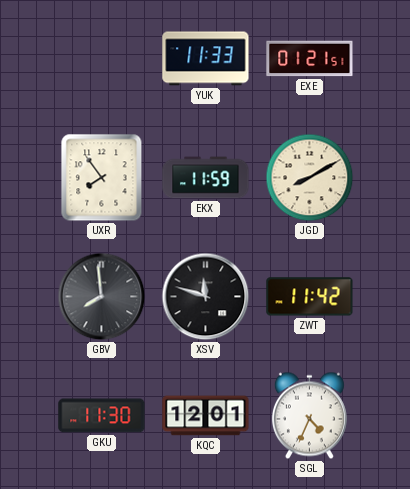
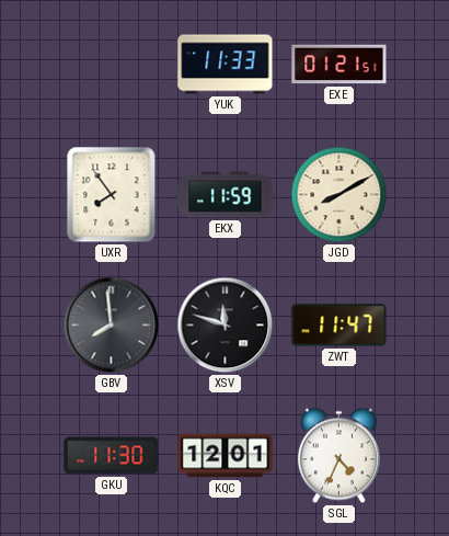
ZWT: 11:42 -> 11:47 (339, 326)
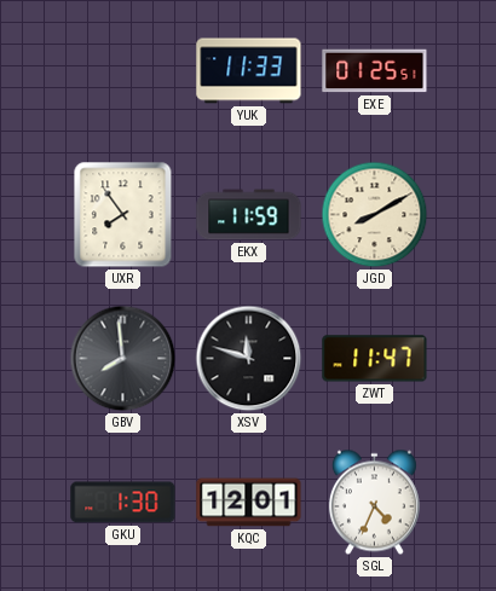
EXE: 01:21 -> 01:25 (375, 71)
GKU: 11:30 -> 1:30 (123, 503)
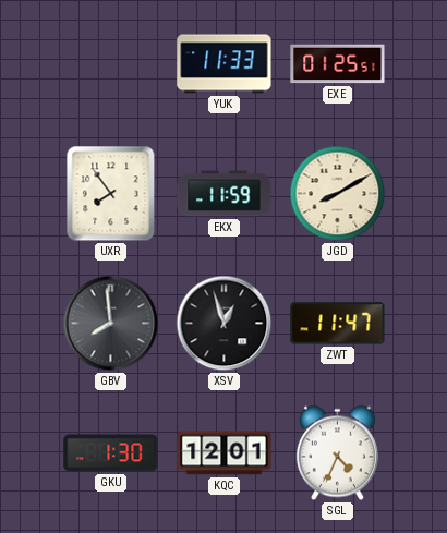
XSV: 11:48 -> 12:57 (225, 324)
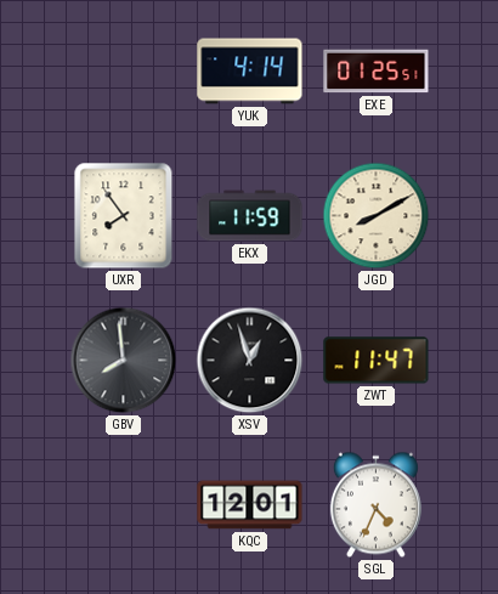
YUK: 11:33 -> 4:14 (250, 72)
GKU: 1:30 -> none (111, 453)
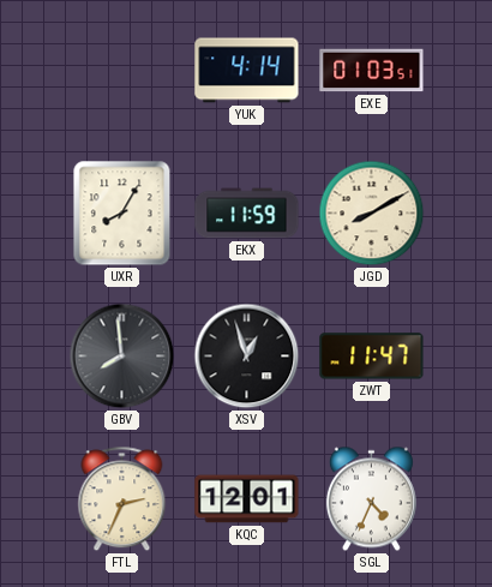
EXE: 01:25 -> 01:03 (372, 71)
UXR: 7:54 -> 8:05 (122, 214)
FTL: none -> 2:34 (122, 499)
